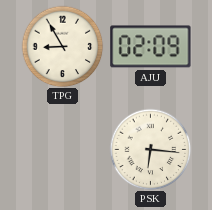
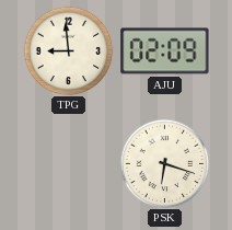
TPG: 8:55 -> 8:59 (68, 50)
PSK: 6:16 -> 6:18 (164, 163)
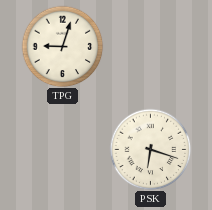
TPG: 8:59 -> 9:03 (62, 46)
AJU: 02:09 -> none (165, 51)
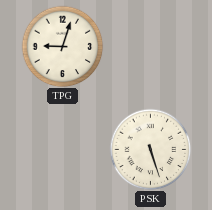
PSK: 6:18 -> 5:27 (150, 149)
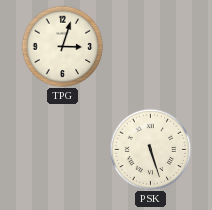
TPG: 9:03 -> 3:03 (62, 46)
